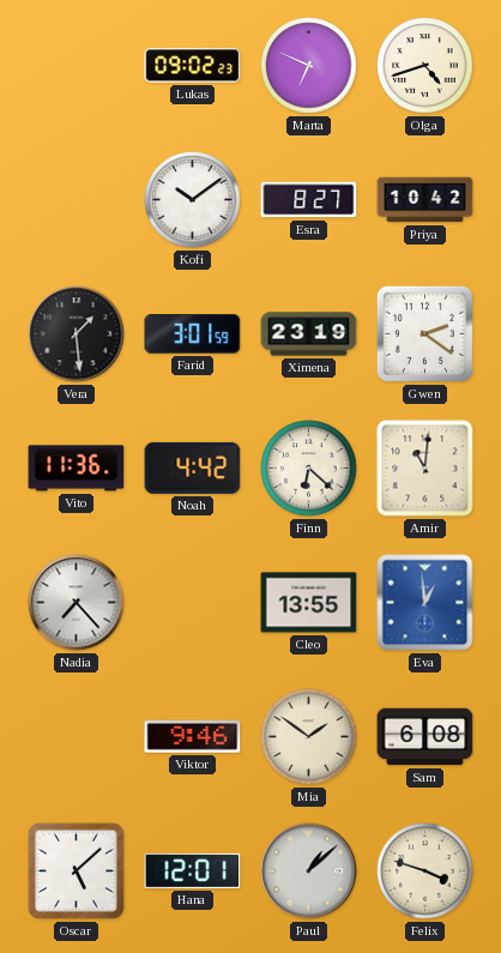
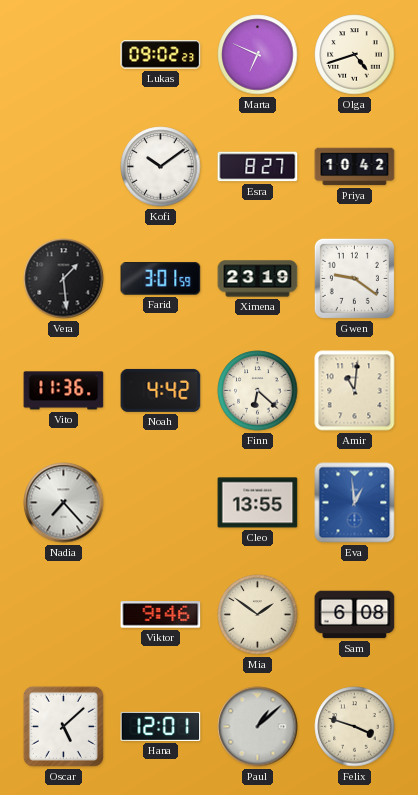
Gwen: 2:21 -> 9:21 (354, 278)
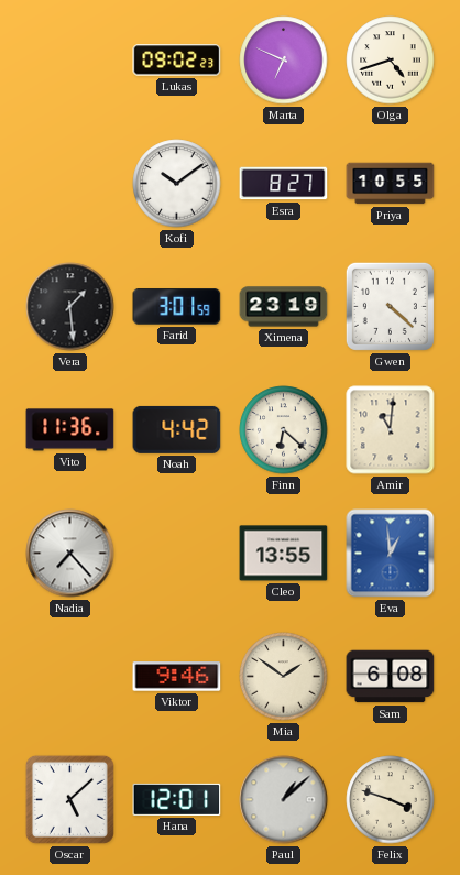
Priya: 10:42 -> 10:55 (391, 184)
Gwen: 9:21 -> 4:22 (390, 306)
